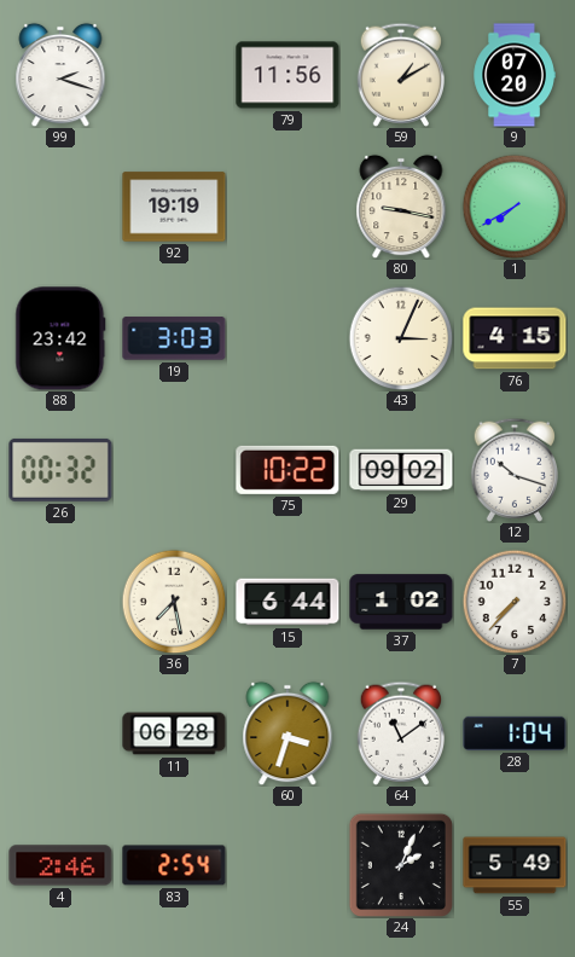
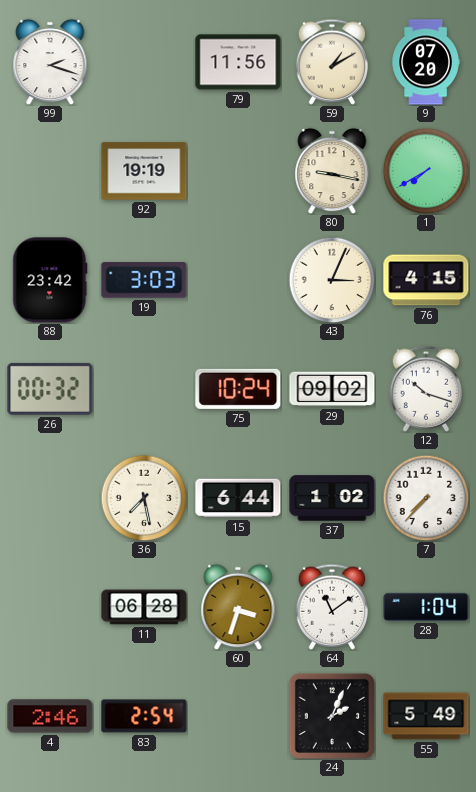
75: 10:22 -> 10:24 (238, 389)
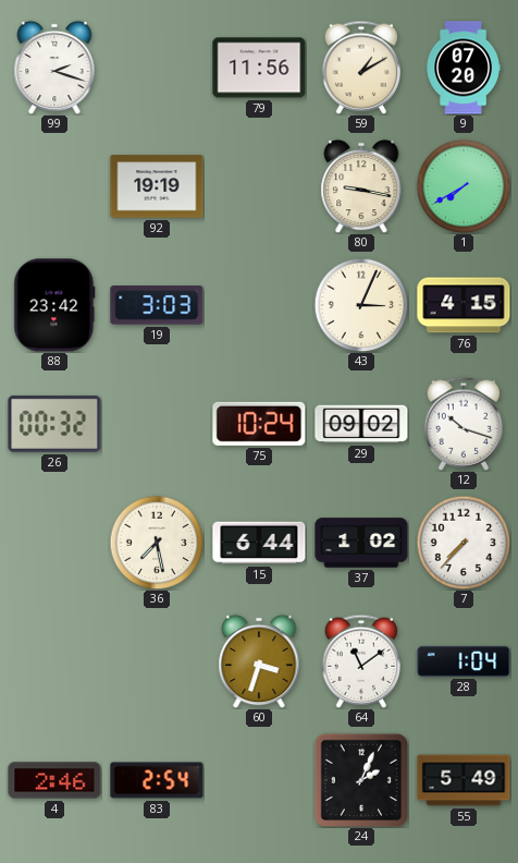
11: 06:28 -> none (144, 607)
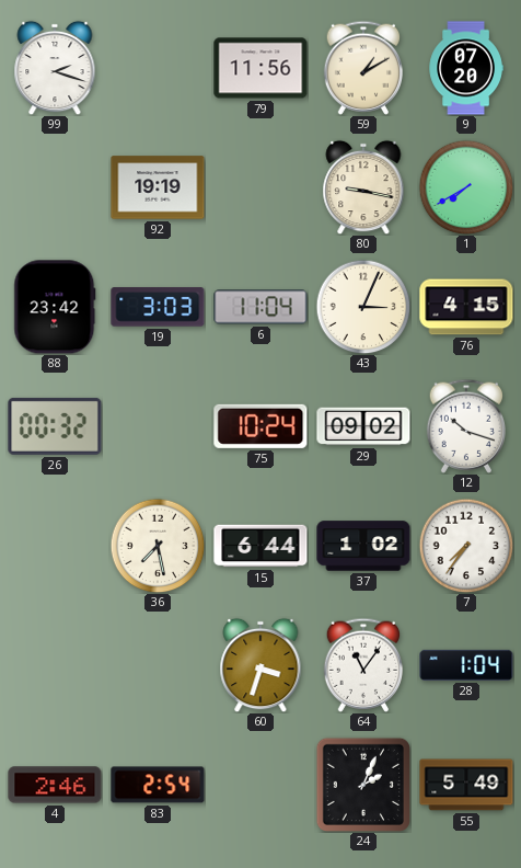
6: none -> 11:04 (260, 307)
7: 7:37 -> 7:36 (466, 546)
64: 11:09 -> 11:06 (363, 665)
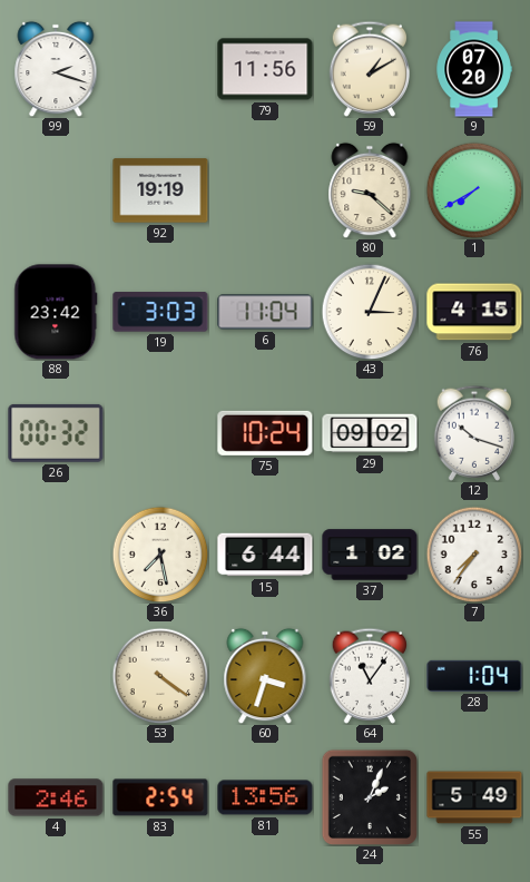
80: 9:17 -> 9:22 (370, 190)
53: none -> 4:21 (160, 676)
81: none -> 13:56 (265, 797)
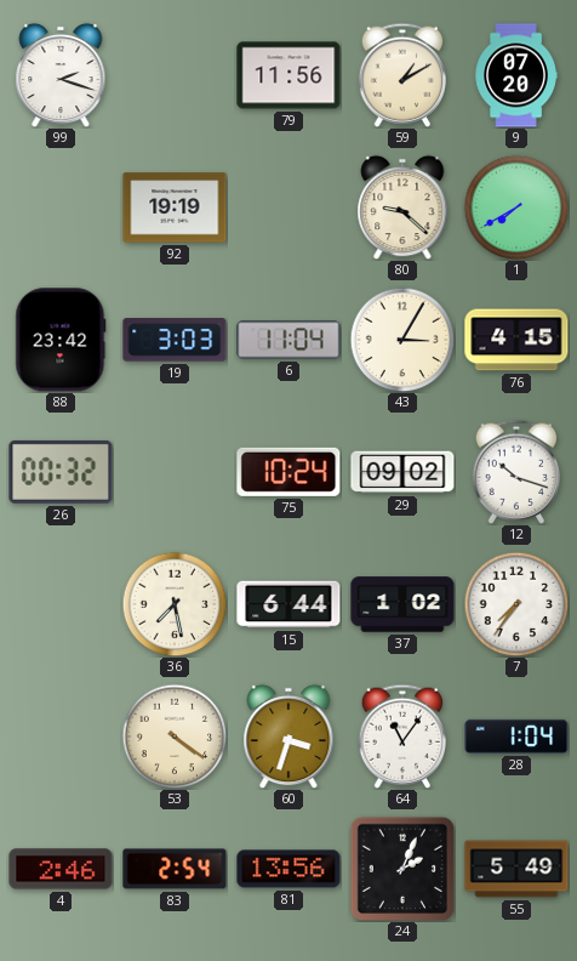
43: 3:04 -> 3:05 (402, 340)
